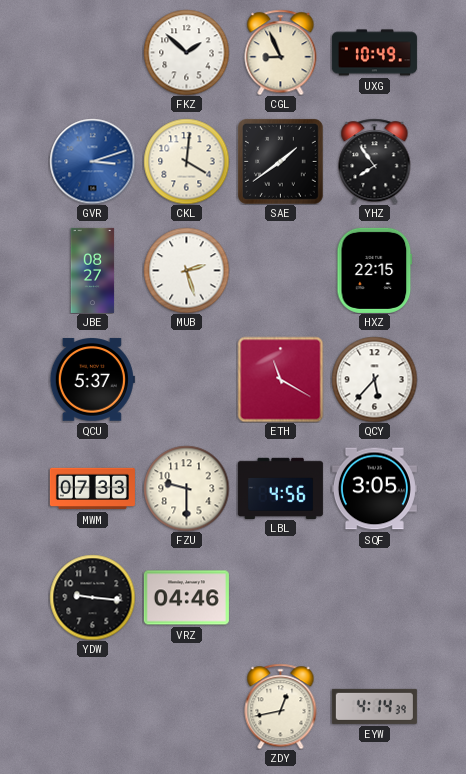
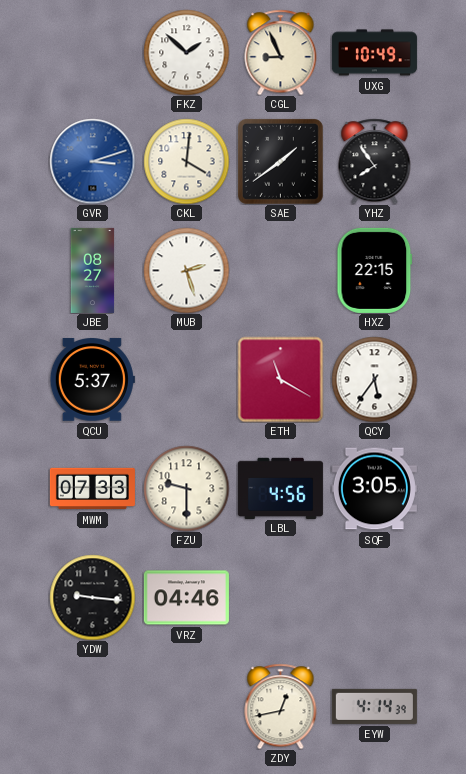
QCY: 5:37 -> 5:36 (374, 379)
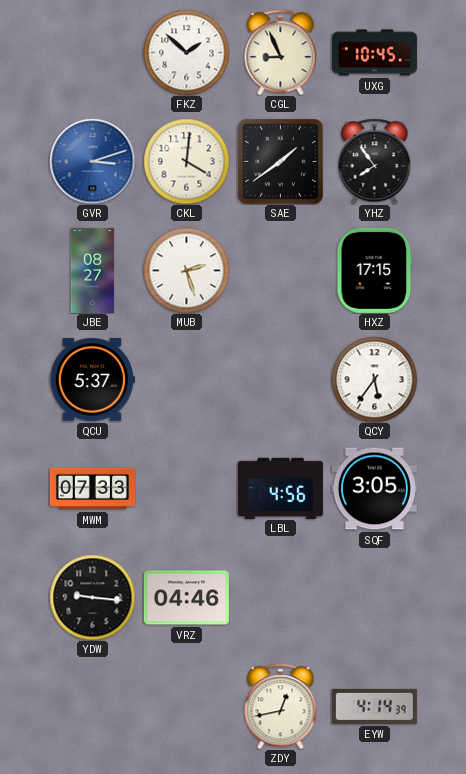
UXG: 10:49 -> 10:45 (374, 53)
HXZ: 22:15 -> 17:15 (375, 270)
ETH: 11:20 -> none (280, 379)
FZU: 9:30 -> none (186, 488)
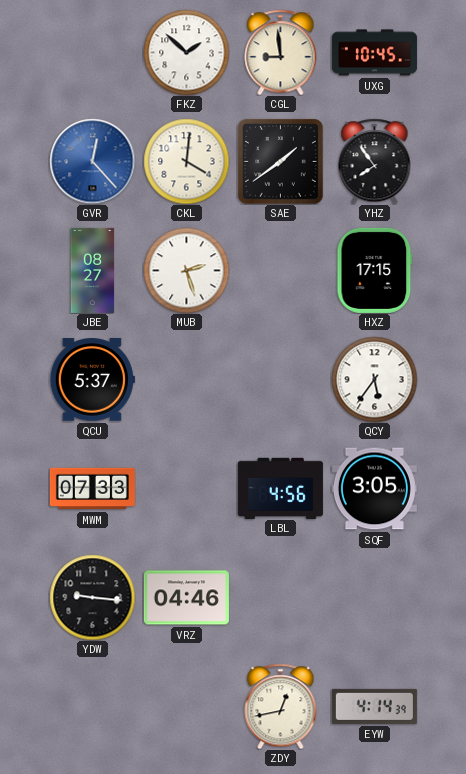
CGL: 8:56 -> 8:59 (281, 52)
GVR: 3:12 -> 12:23 (92, 161)
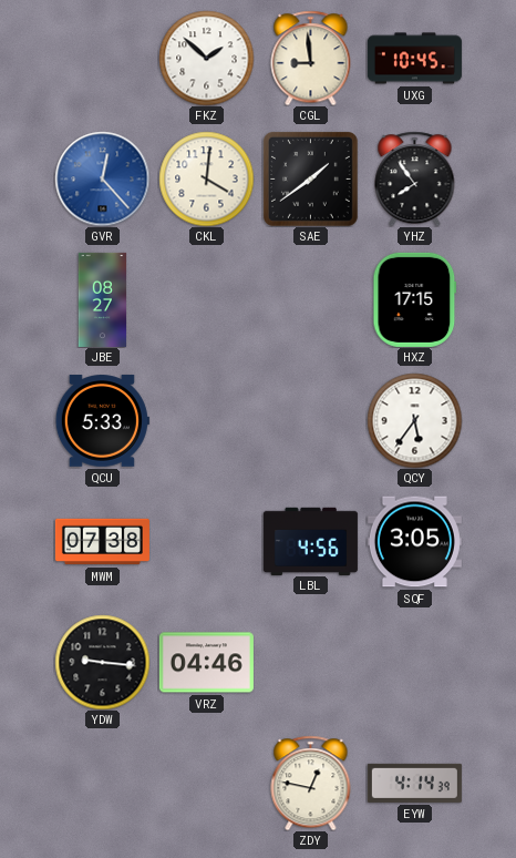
MUB: 2:27 -> none (186, 270)
QCU: 5:37 -> 5:33 (102, 421)
MWM: 07:33 -> 07:38 (102, 542)
ZDY: 12:43 -> 12:47 (311, 783)
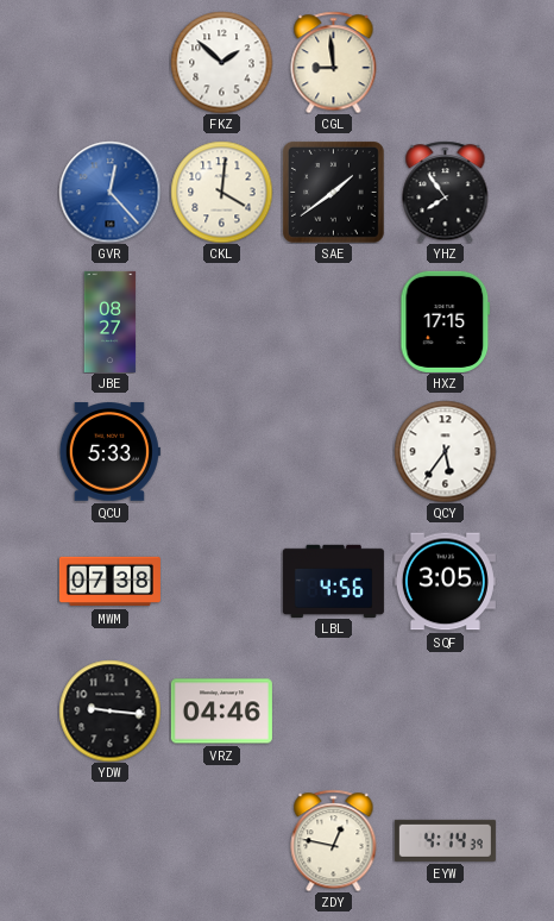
UXG: 10:45 -> none (414, 59)
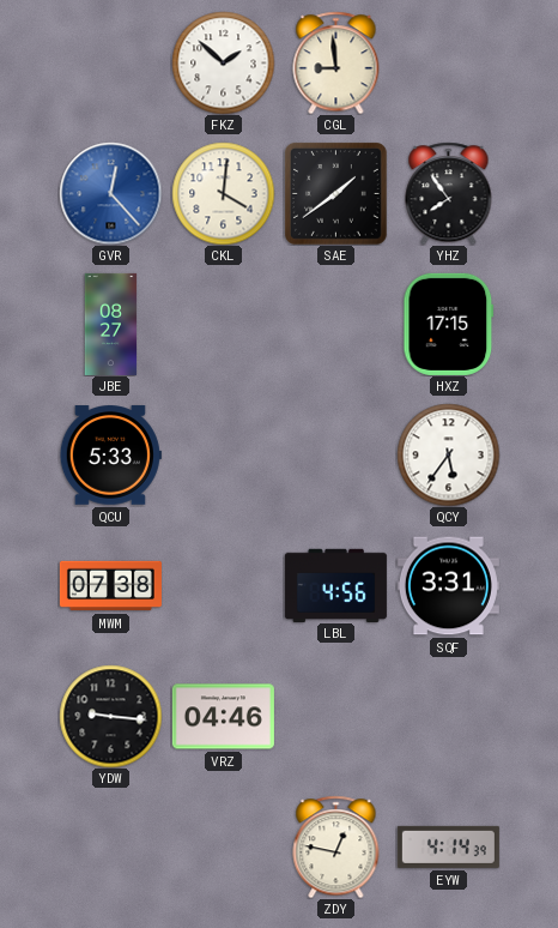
SQF: 3:05 -> 3:31 (448, 586)
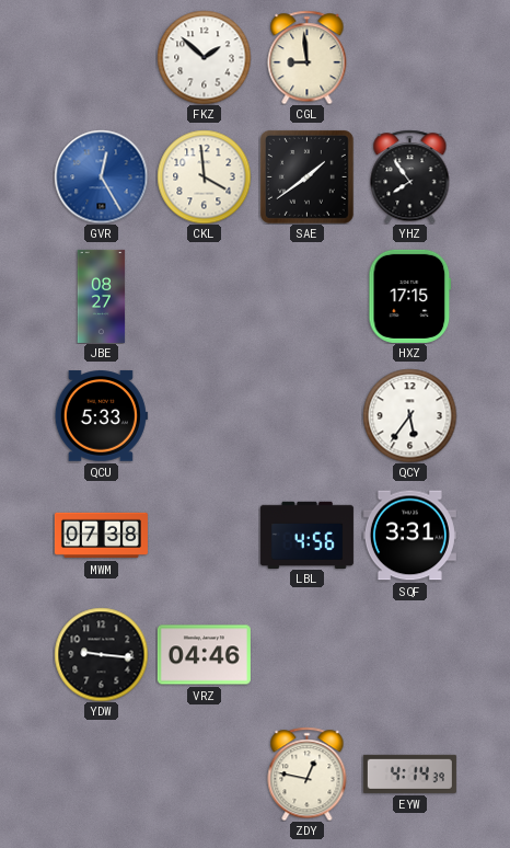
GVR: 12:23 -> 12:25 (101, 176)
CKL: 4:01 -> 3:59 (204, 176)
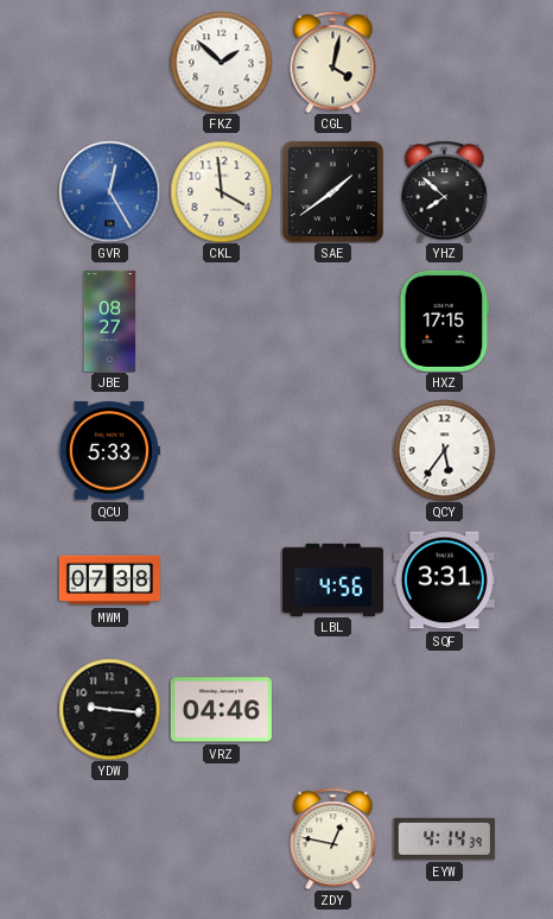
CGL: 8:59 -> 4:02 (333, 62)
YHZ: 7:54 -> 7:52 (445, 191)
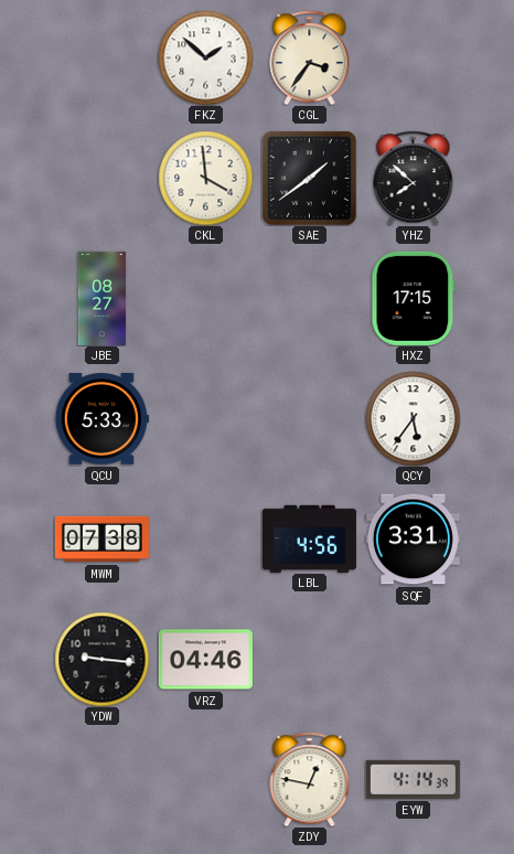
CGL: 4:02 -> 3:36 (310, 57)
GVR: 12:25 -> none (109, 191)
